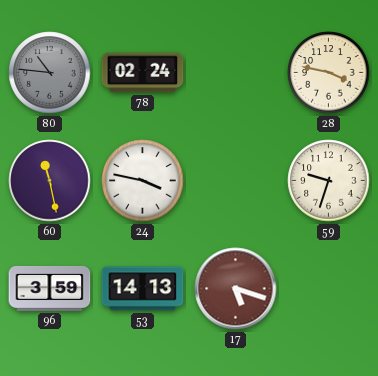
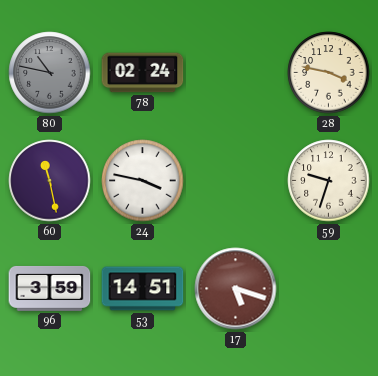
80: 10:46 -> 10:47 (50, 73)
53: 14:13 -> 14:51 (143, 289)
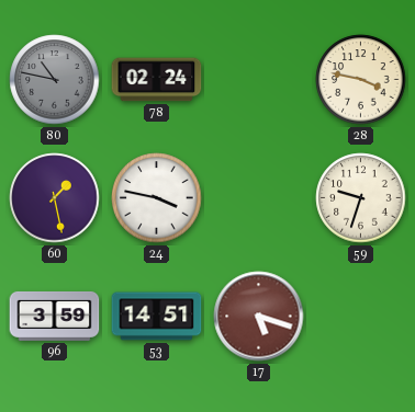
60: 11:28 -> 1:28 (55, 198)
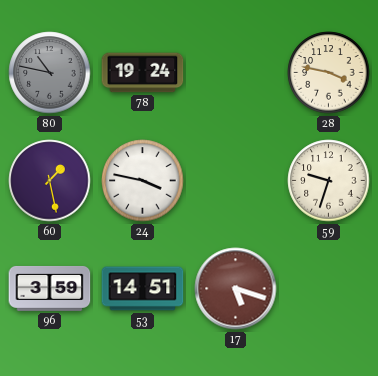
78: 02:24 -> 19:24 (143, 73)
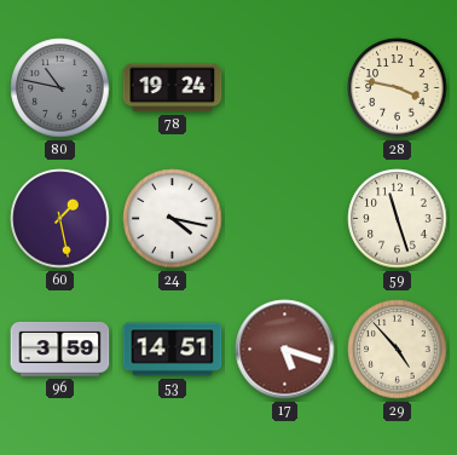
24: 3:47 -> 4:17 (173, 219)
59: 9:33 -> 11:27 (398, 219)
29: none -> 4:53 (398, 350)
